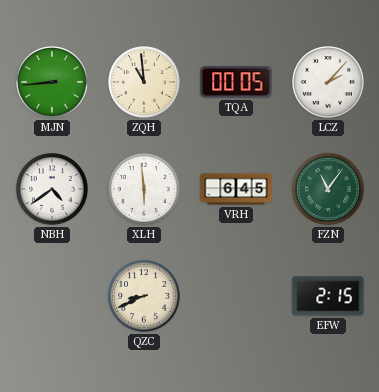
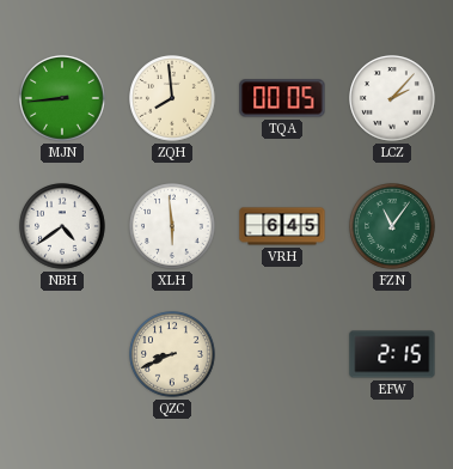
ZQH: 10:59 -> 7:59 (172, 98)
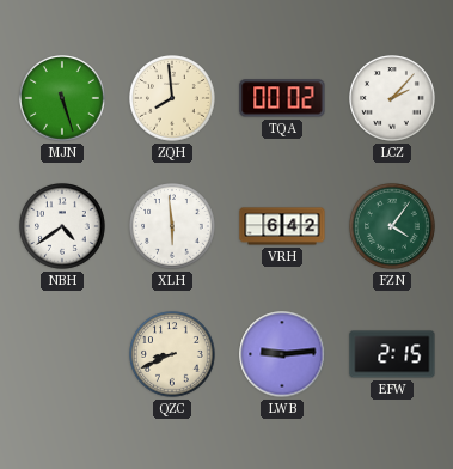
MJN: 8:44 -> 5:27 (62, 98)
TQA: 00:05 -> 00:02 (282, 98)
VRH: 6:45 -> 6:42 (282, 226)
FZN: 11:06 -> 4:06 (392, 226)
LWB: none -> 9:14 (282, 354)
